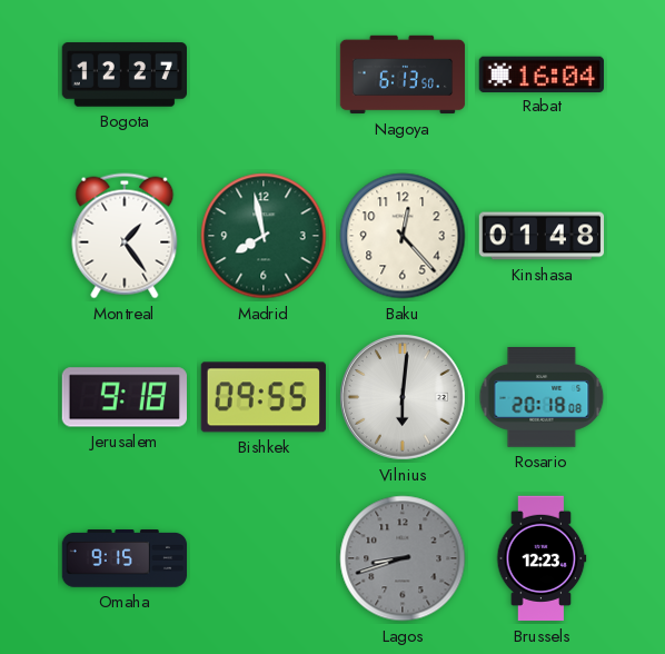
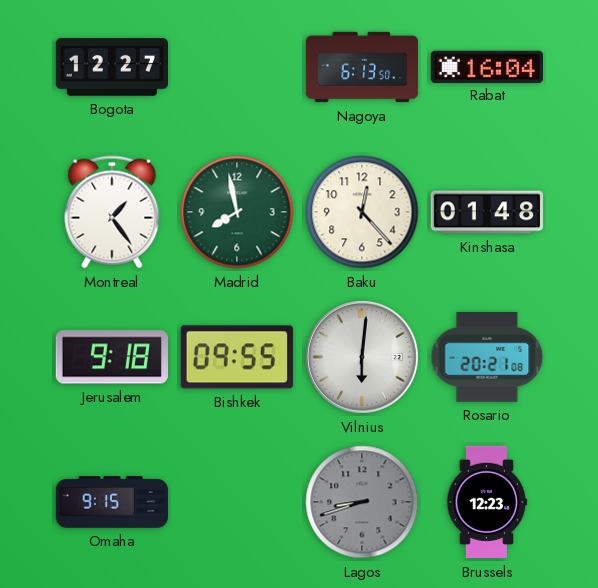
Rosario: 20:18 -> 20:21 (487, 358)
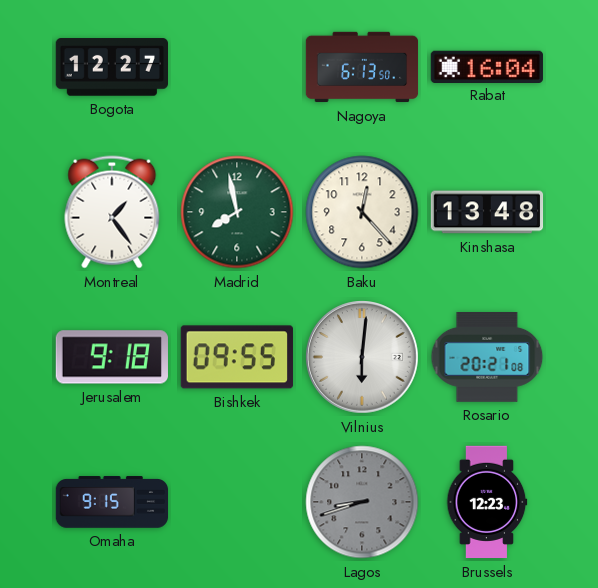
Kinshasa: 01:48 -> 13:48 (487, 212)
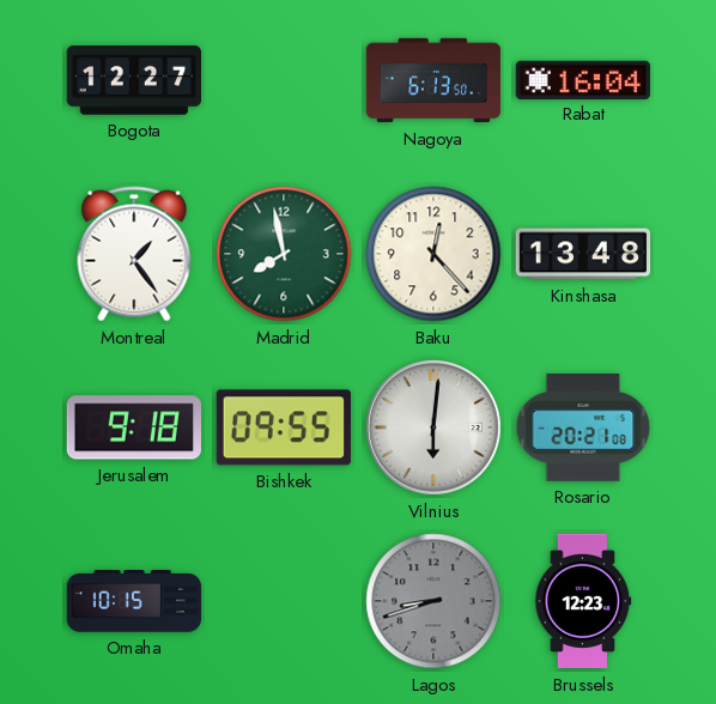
Omaha: 9:15 -> 10:15 (134, 601)
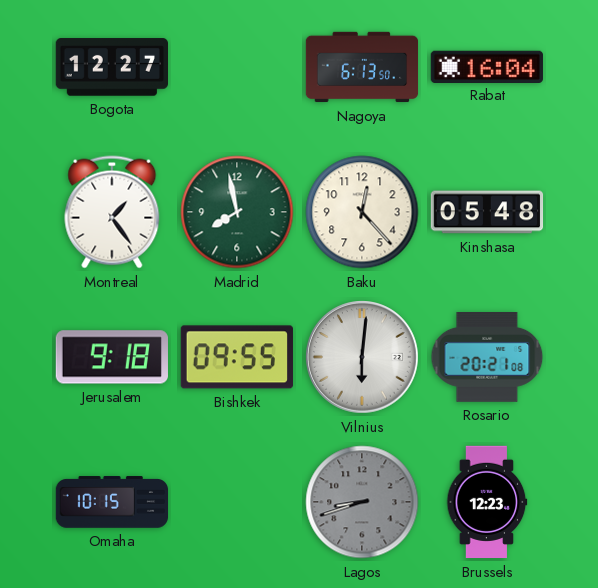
Kinshasa: 13:48 -> 05:48 (487, 212)
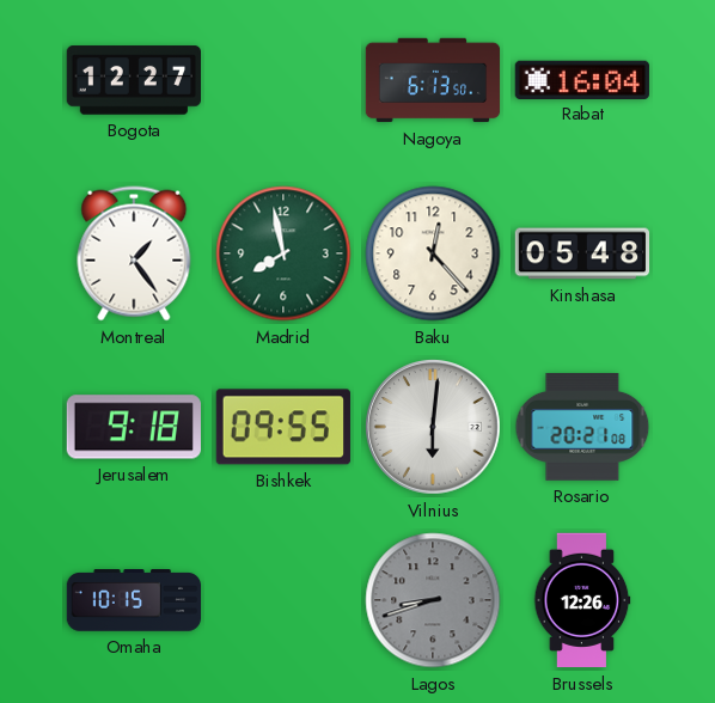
Brussels: 12:23 -> 12:26 (582, 600)
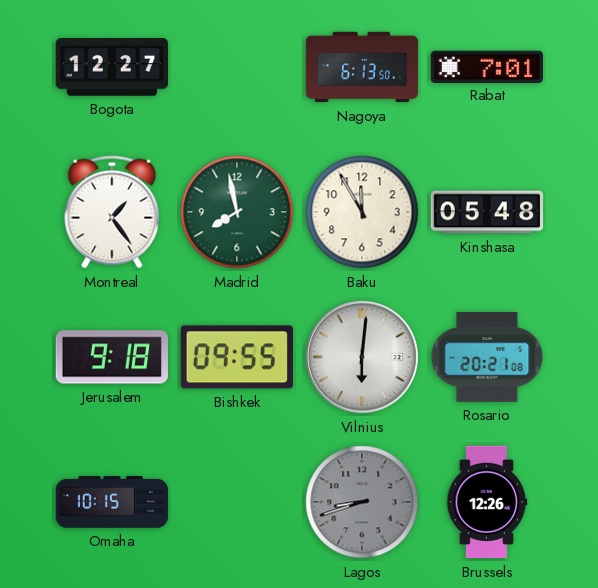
Rabat: 16:04 -> 7:01 (487, 66)
Baku: 12:23 -> 11:55 (362, 212)
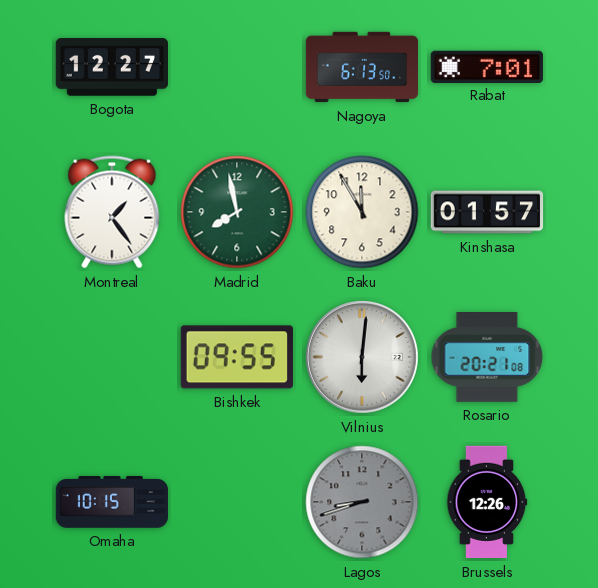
Kinshasa: 05:48 -> 01:57 (487, 212)
Jerusalem: 9:18 -> none (112, 357)
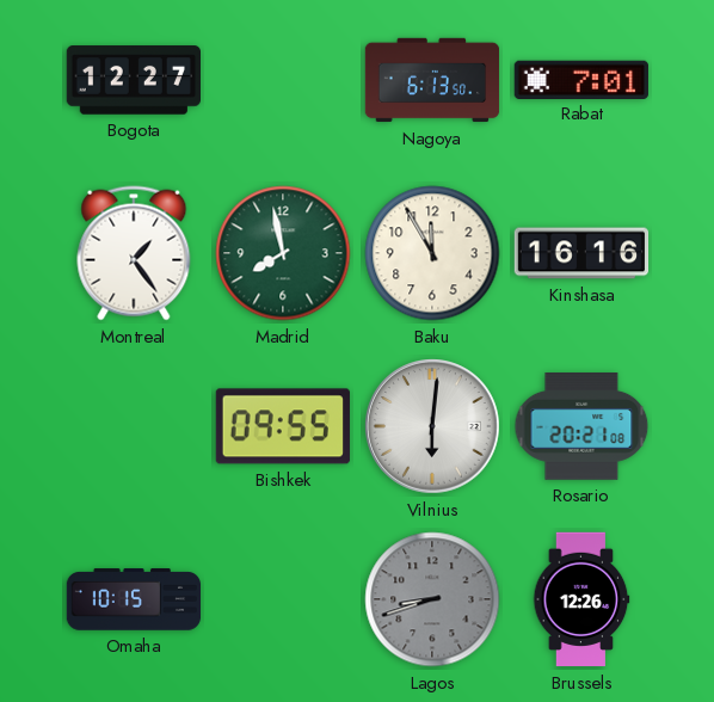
Kinshasa: 01:57 -> 16:16 (581, 253)
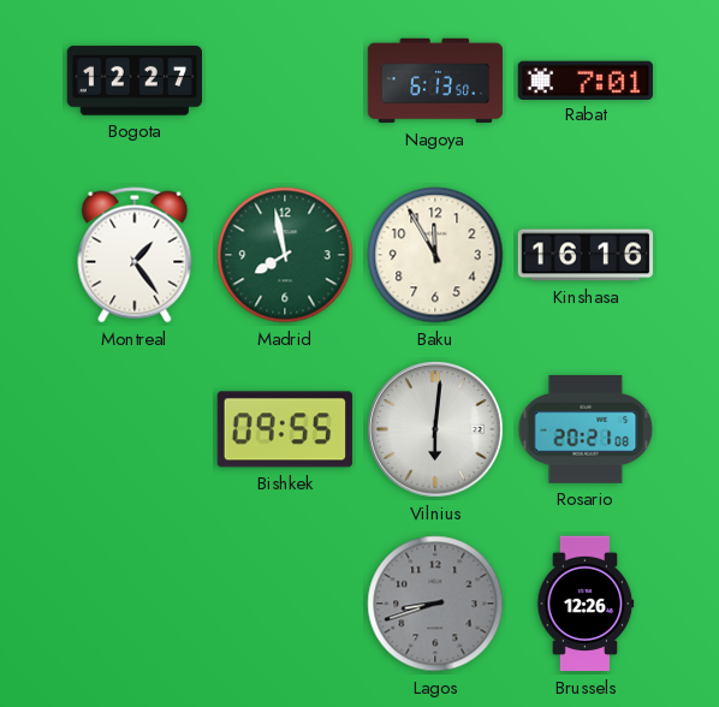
Omaha: 10:15 -> none (134, 599)
